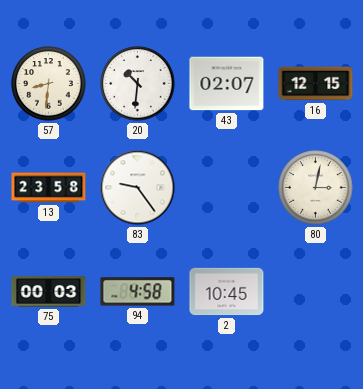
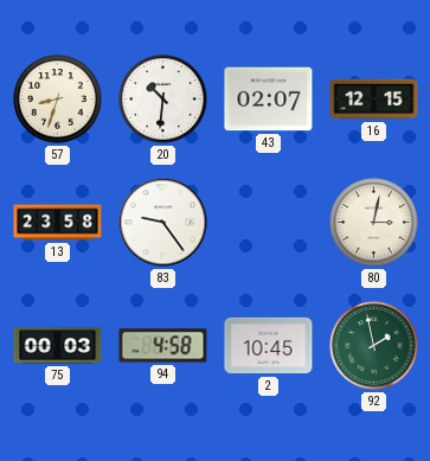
57: 8:31 -> 8:33 (58, 100)
92: none -> 1:58 (374, 346)
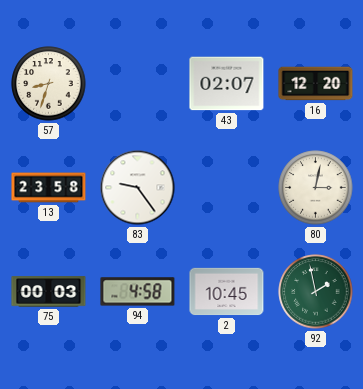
20: 10:31 -> none (163, 100)
16: 12:15 -> 12:20 (316, 84)
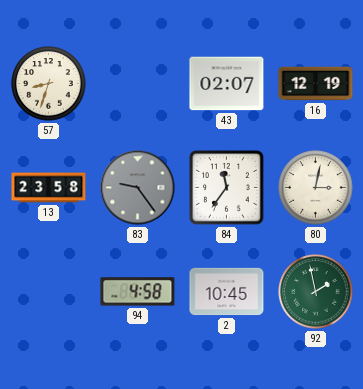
16: 12:20 -> 12:19 (316, 84)
83 dial: white -> grey (138, 188)
84: none -> 11:36 (227, 188)
75: 00:03 -> none (49, 292)
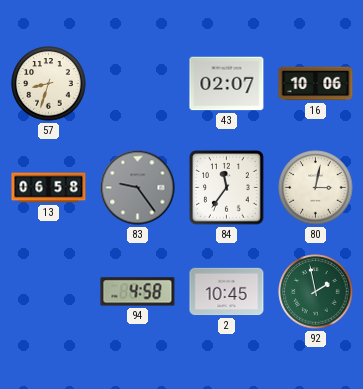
16: 12:19 -> 10:06 (316, 84)
13: 23:58 -> 06:58 (49, 188)
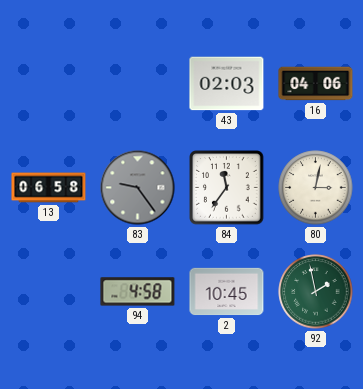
57: 8:33 -> none (49, 84)
43: 02:07 -> 02:03 (227, 84)
16: 10:06 -> 04:06 (316, 84)
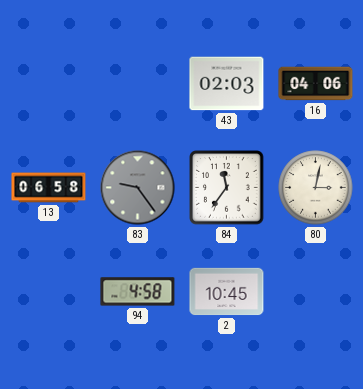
92: 1:58 -> none (316, 292)
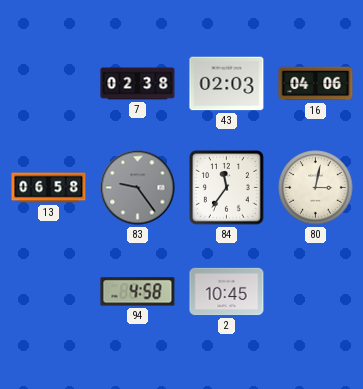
7: none -> 02:38 (138, 84)
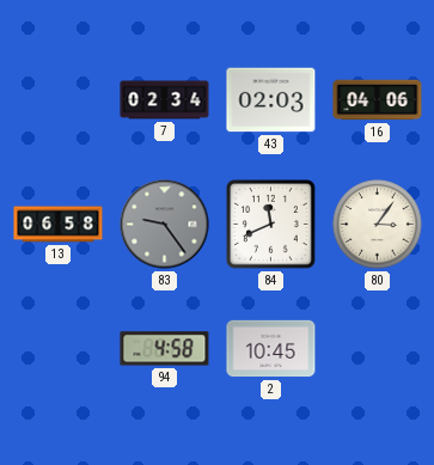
7: 02:38 -> 02:34 (165, 100)
84: 11:36 -> 11:41 (271, 225)
80: 3:02 -> 3:06 (378, 225)
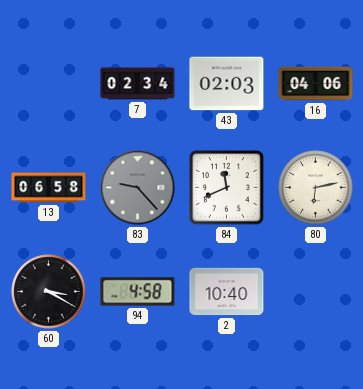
83: 9:24 -> 9:23 (138, 188)
80: 3:06 -> 6:13 (316, 188)
60: none -> 3:20 (49, 292)
2: 10:45 -> 10:40 (227, 292)
